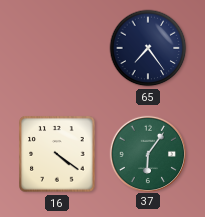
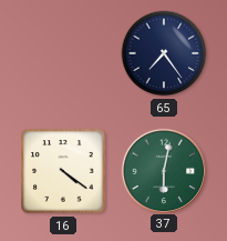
37: 6:06 -> 6:02 (163, 170)
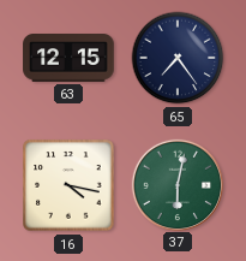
63: none -> 12:15 (68, 59)
16: 4:21 -> 4:17 (68, 185)
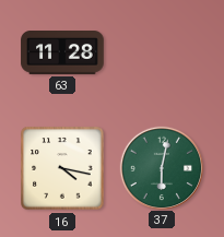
63: 12:15 -> 11:28 (62, 54)
65: 7:24 -> none (178, 58)
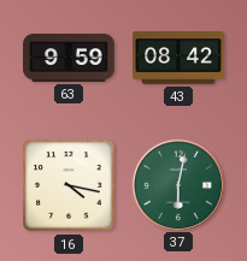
63: 11:28 -> 9:59 (69, 59)
43: none -> 08:42 (178, 58)
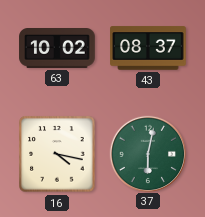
63: 9:59 -> 10:02 (57, 49)
43: 08:42 -> 08:37 (148, 48)
